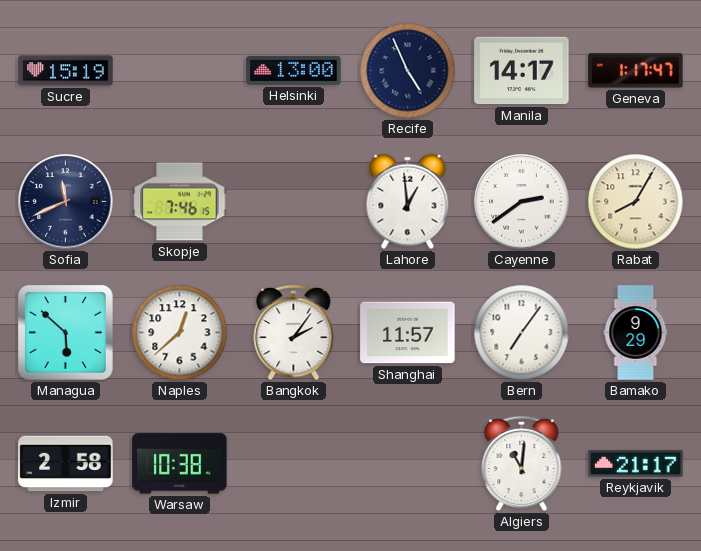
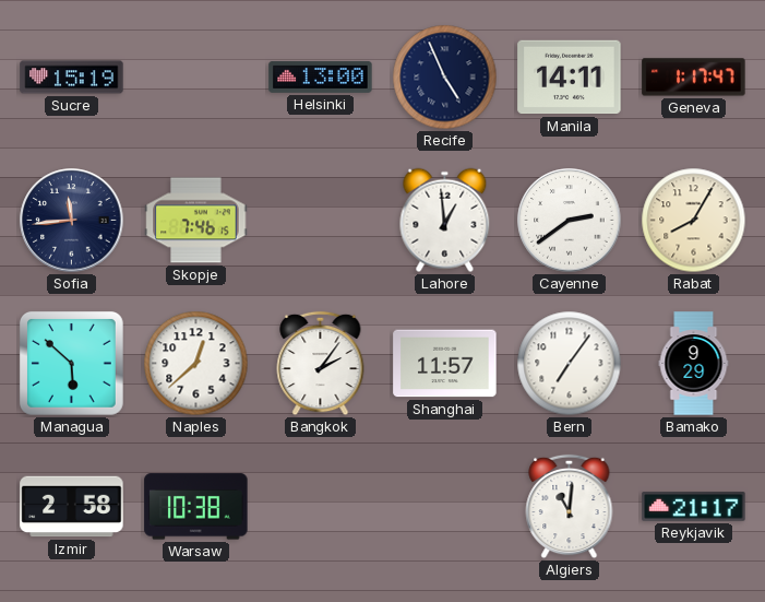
Manila: 14:17 -> 14:11 (570, 78)
Sofia: 11:41 -> 11:44 (72, 221)
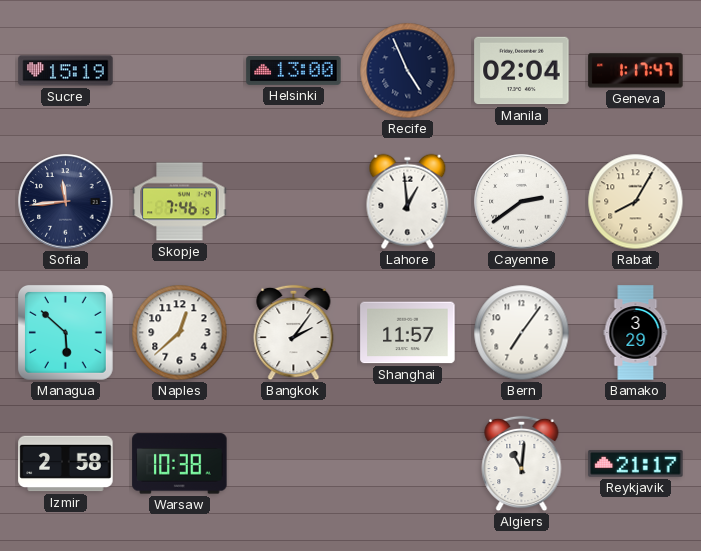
Manila: 14:11 -> 02:04 (522, 71)
Bamako: 9:29 -> 3:29 (636, 333)
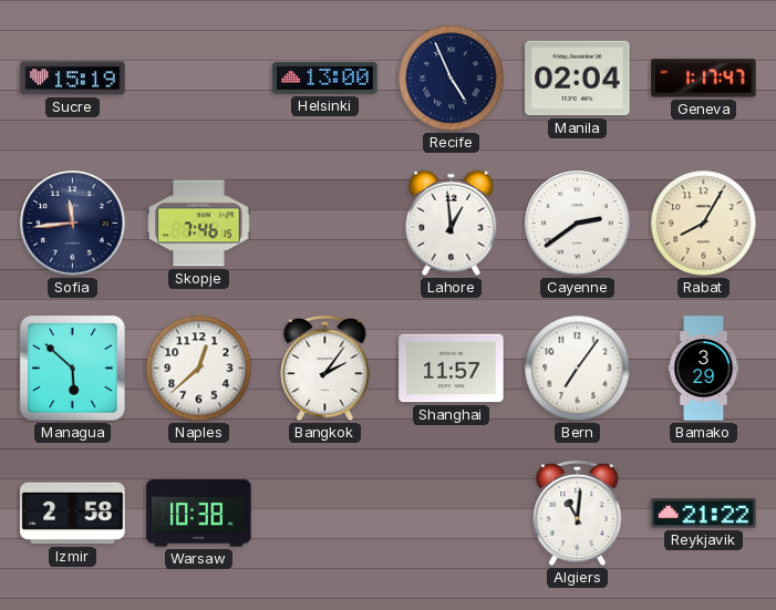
Reykjavik: 21:17 -> 21:22 (704, 514)
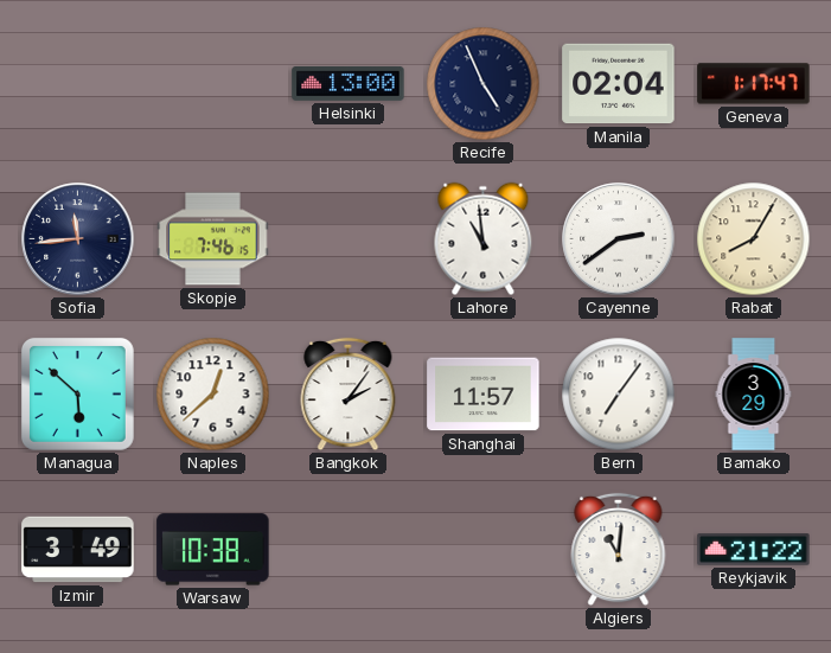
Sucre: 15:19 -> none (73, 79)
Lahore: 12:59 -> 10:59 (484, 239)
Izmir: 2:58 -> 3:49 (78, 550)
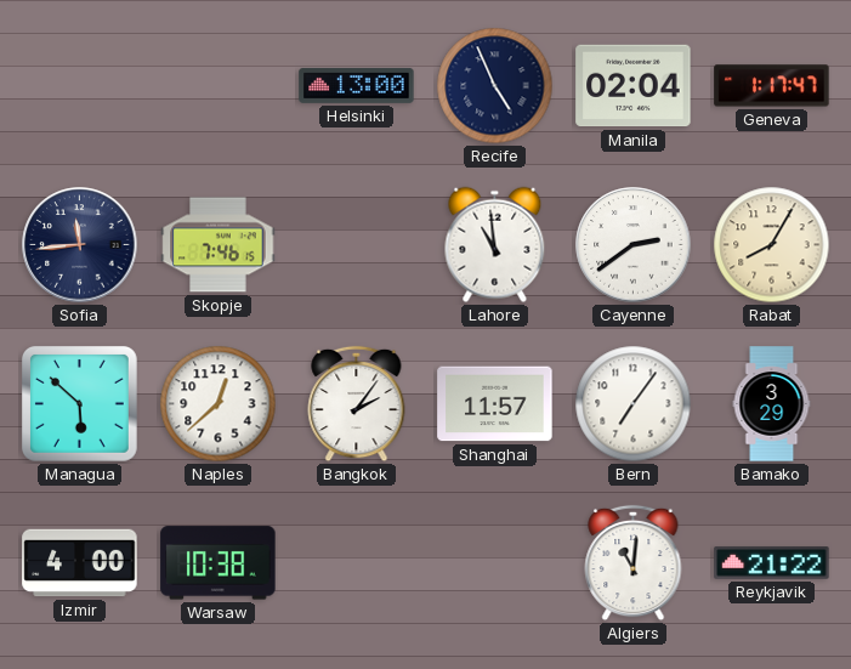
Izmir: 3:49 -> 4:00 (80, 563)
